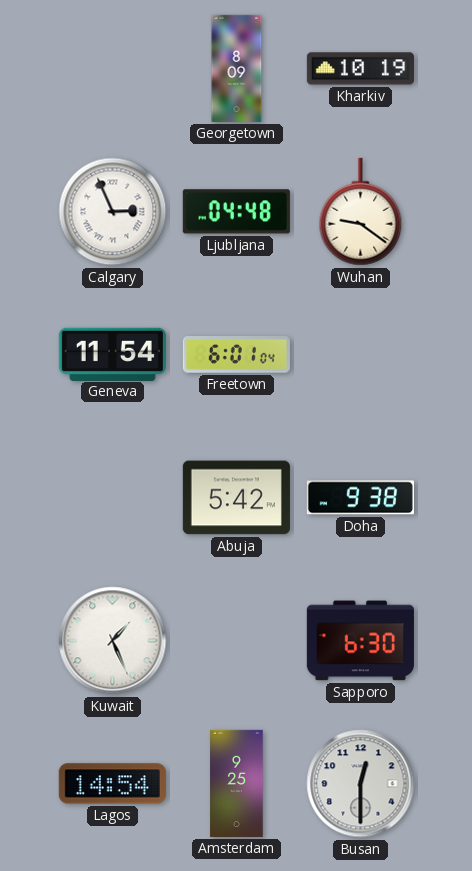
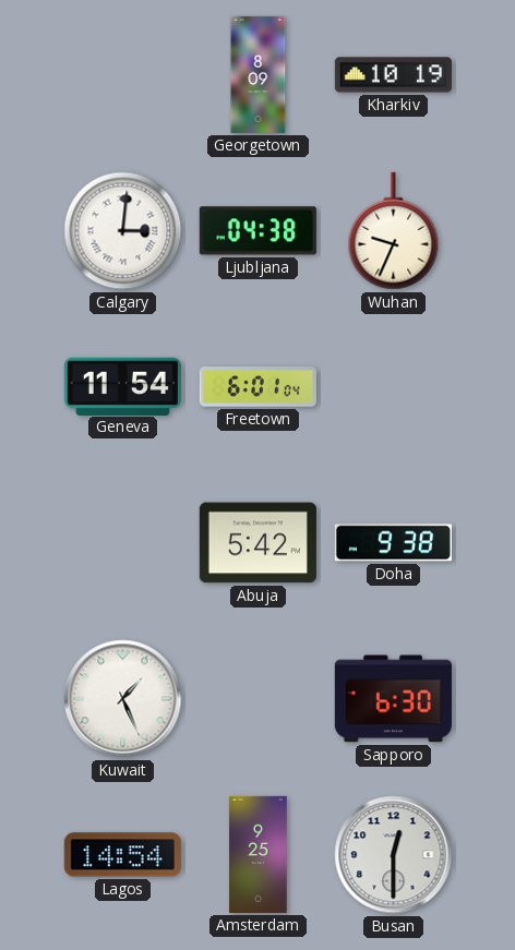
Calgary: 2:56 -> 3:01 (123, 231)
Ljubljana: 04:48 -> 04:38 (257, 231)
Wuhan: 9:21 -> 9:34 (394, 231)
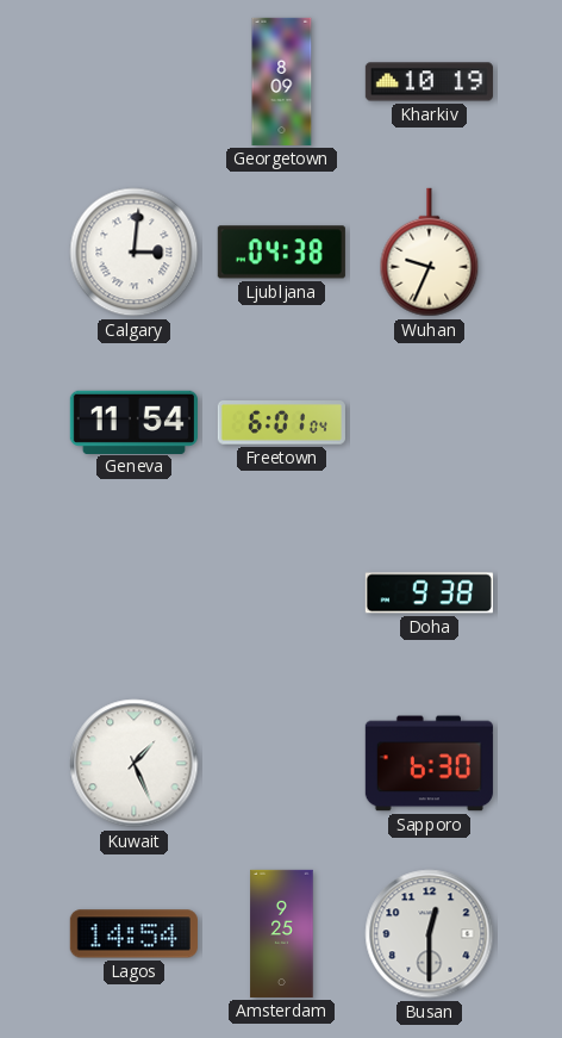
Abuja: 5:42 -> none (257, 543)
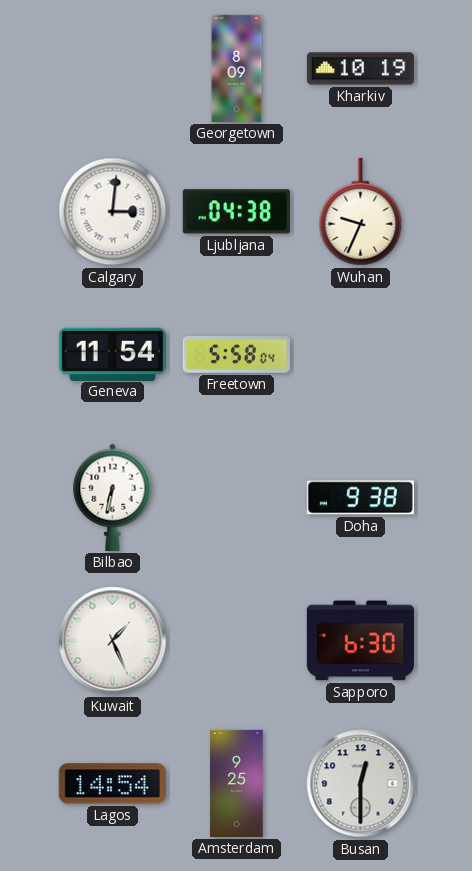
Freetown: 6:01 -> 5:58 (236, 355)
Bilbao: none -> 6:32 (113, 497)
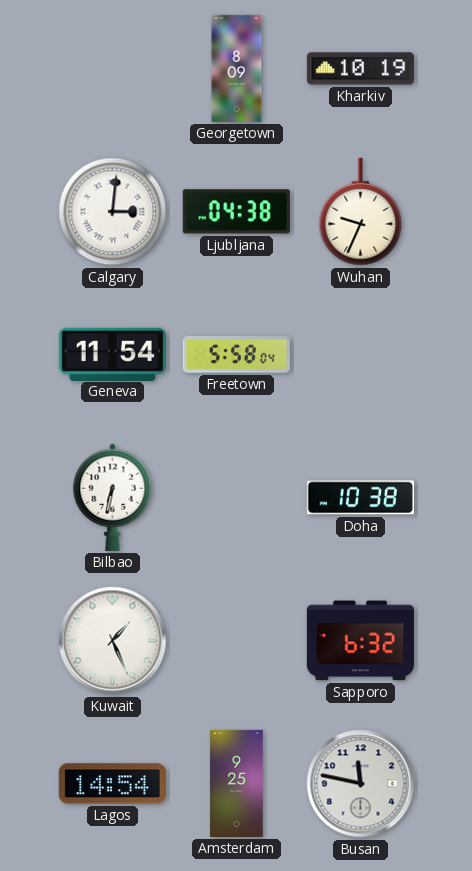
Doha: 9:38 -> 10:38 (360, 498)
Sapporo: 6:30 -> 6:32 (360, 641)
Busan: 12:30 -> 11:47 (361, 784)
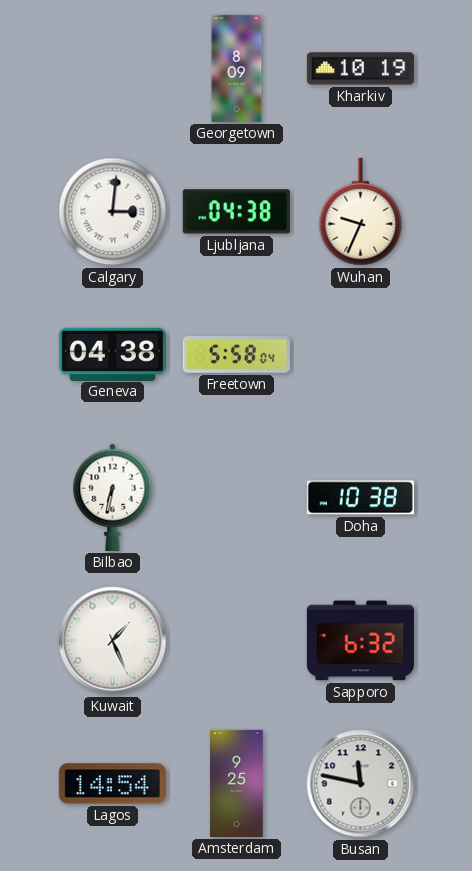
Geneva: 11:54 -> 04:38 (112, 354)
